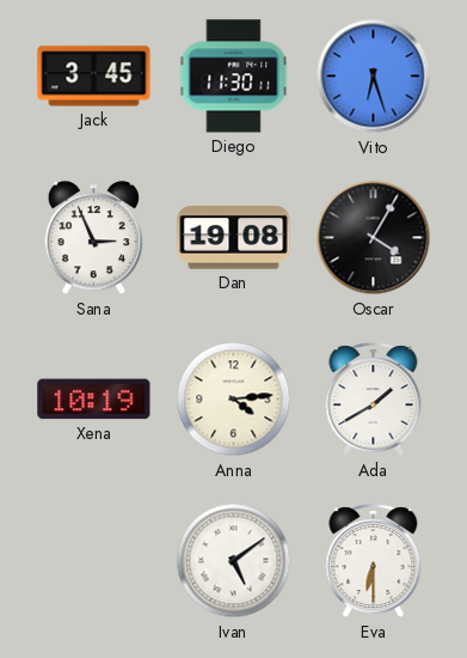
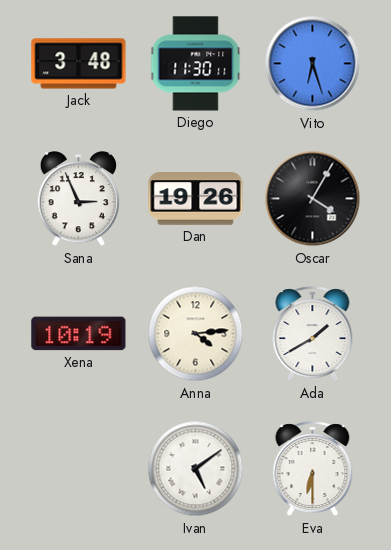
Jack: 3:45 -> 3:48 (79, 64)
Dan: 19:08 -> 19:26 (196, 199)
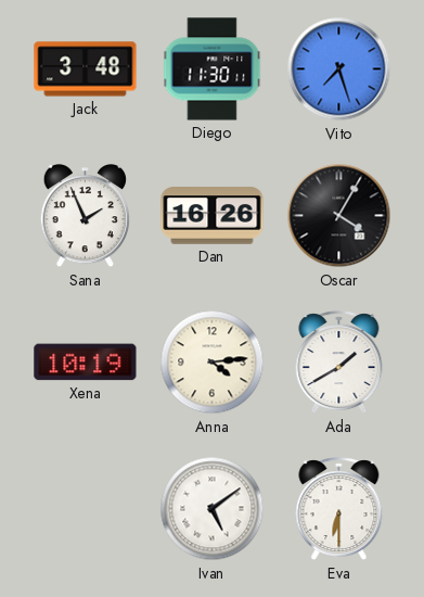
Vito: 6:27 -> 7:27 (339, 69)
Sana: 2:56 -> 1:56 (85, 216)
Dan: 19:26 -> 16:26 (213, 216)
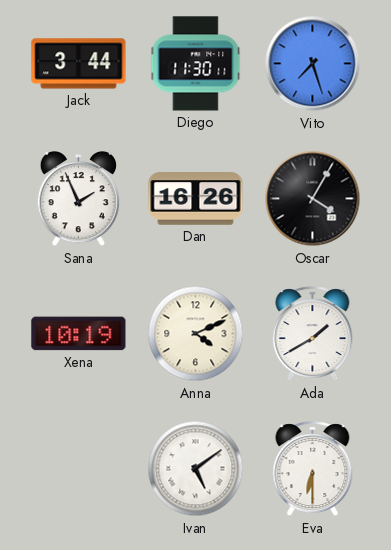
Jack: 3:48 -> 3:44 (79, 64)
Anna: 4:14 -> 4:11 (196, 334)
